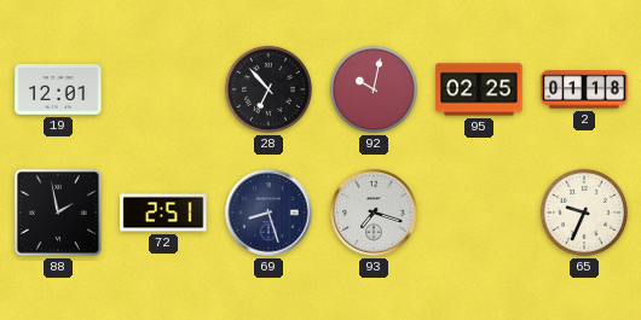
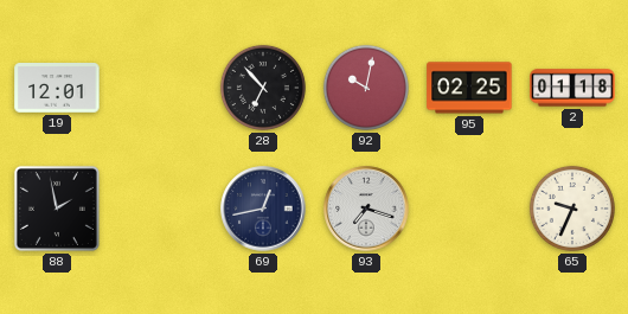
72: 2:51 -> none (163, 213)
69: 8:27 -> 12:43 (263, 209)
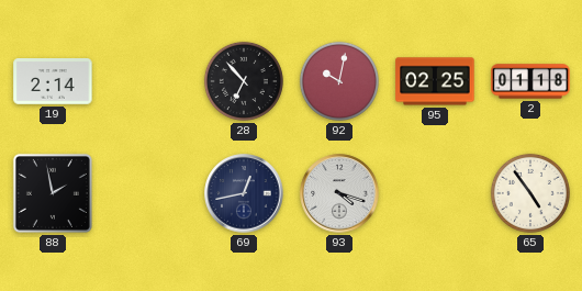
19: 12:01 -> 2:14 (53, 82)
93: 7:18 -> 4:18 (339, 193)
65: 9:34 -> 4:54 (530, 193)
